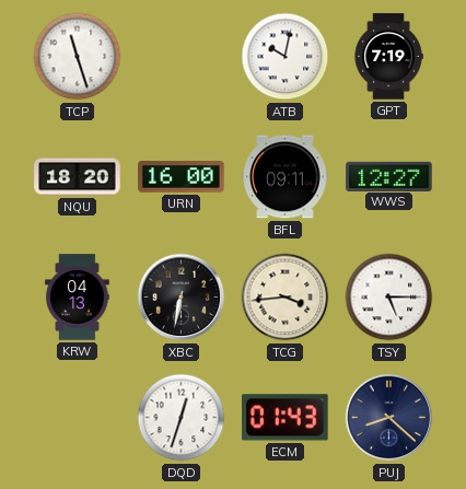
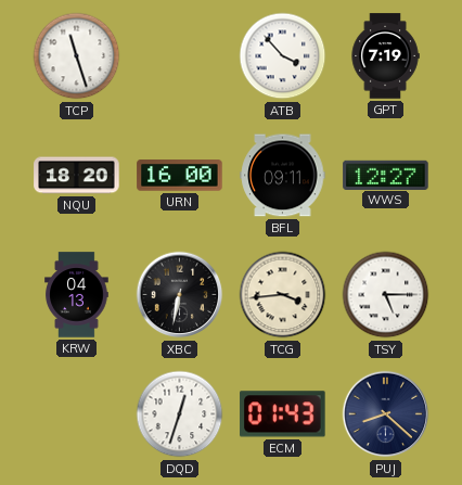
ATB: 10:02 -> 3:53 (283, 56)
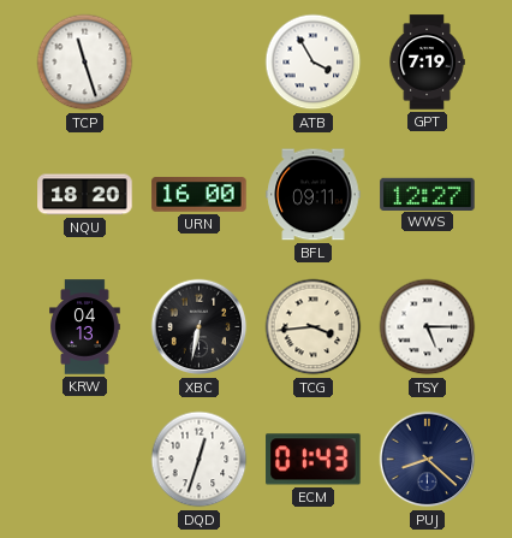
ATB: 3:53 -> 3:55 (314, 63)
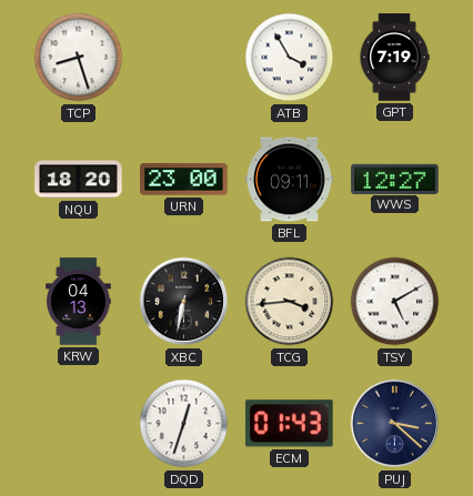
TCP: 11:27 -> 8:27 (79, 58)
URN: 16:00 -> 23:00 (184, 180)
TSY: 5:15 -> 5:10 (395, 302)
PUJ: 8:22 -> 3:22 (395, 424)
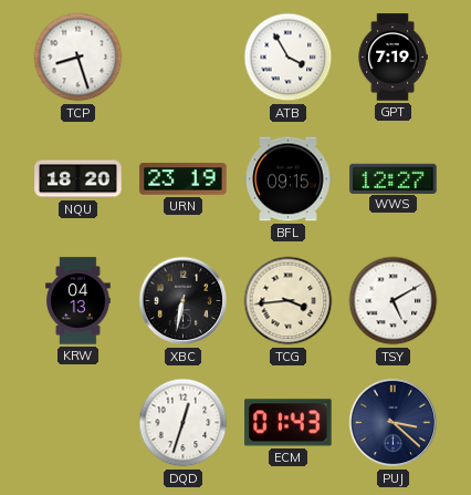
URN: 23:00 -> 23:19 (184, 179)
BFL: 09:11 -> 09:15 (289, 179)
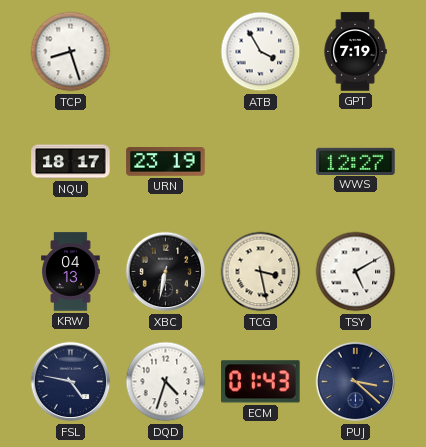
NQU: 18:20 -> 18:17 (71, 162)
BFL: 09:15 -> none (289, 179)
TCG: 3:44 -> 3:28 (261, 272)
FSL: none -> 4:47 (71, 382)
DQD: 12:33 -> 4:33 (166, 382)
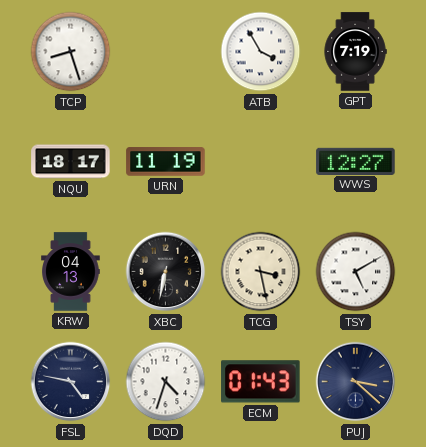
URN: 23:19 -> 11:19 (166, 162)
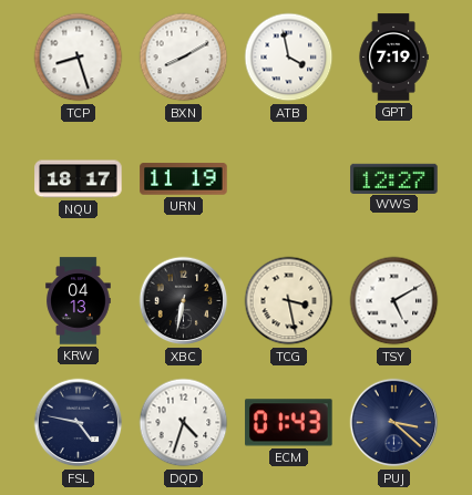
BXN: none -> 8:10 (184, 58)
ATB: 3:55 -> 3:58 (289, 58)
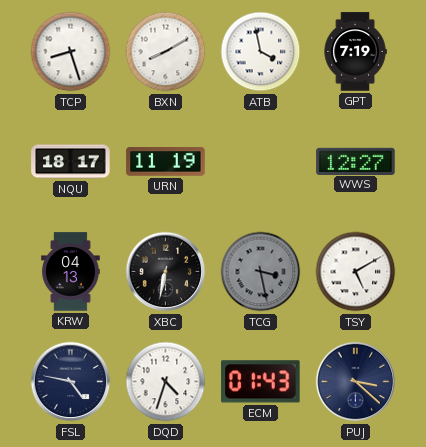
TCG dial: cream -> grey (261, 272)
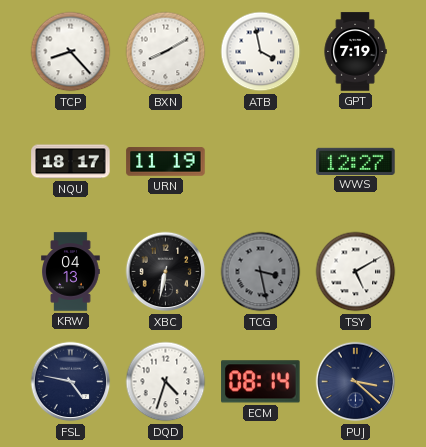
TCP: 8:27 -> 8:23 (71, 52)
ECM: 01:43 -> 08:14 (261, 382)
